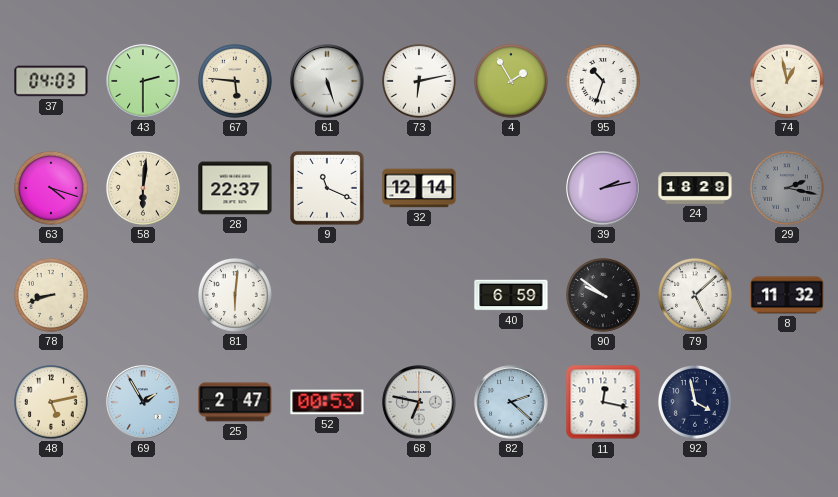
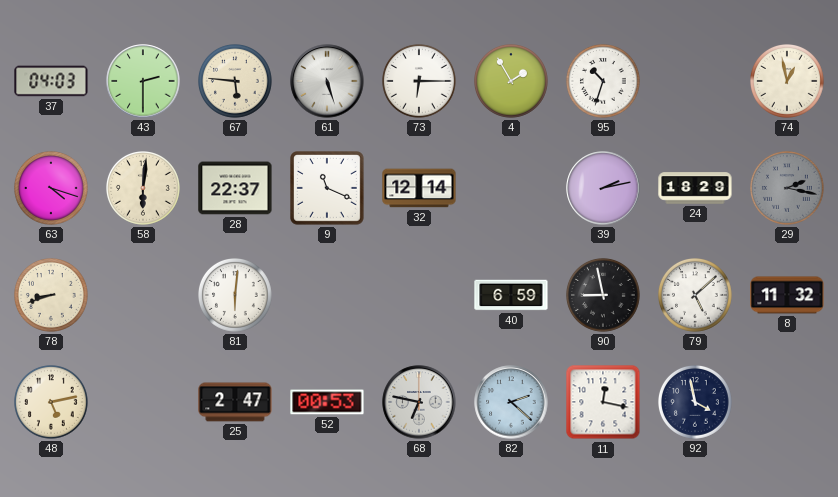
73: 6:13 -> 6:15 (420, 82)
90: 9:51 -> 8:58 (604, 296)
69: 1:55 -> none (143, 402)
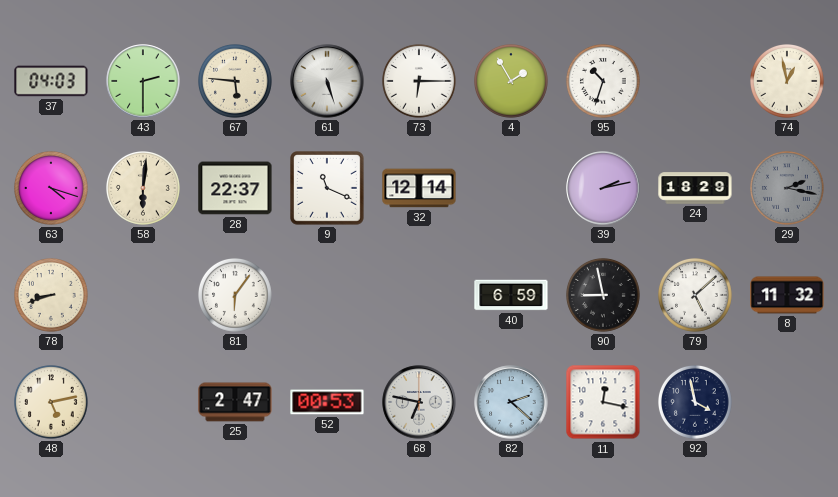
81: 6:01 -> 6:06 (236, 296)
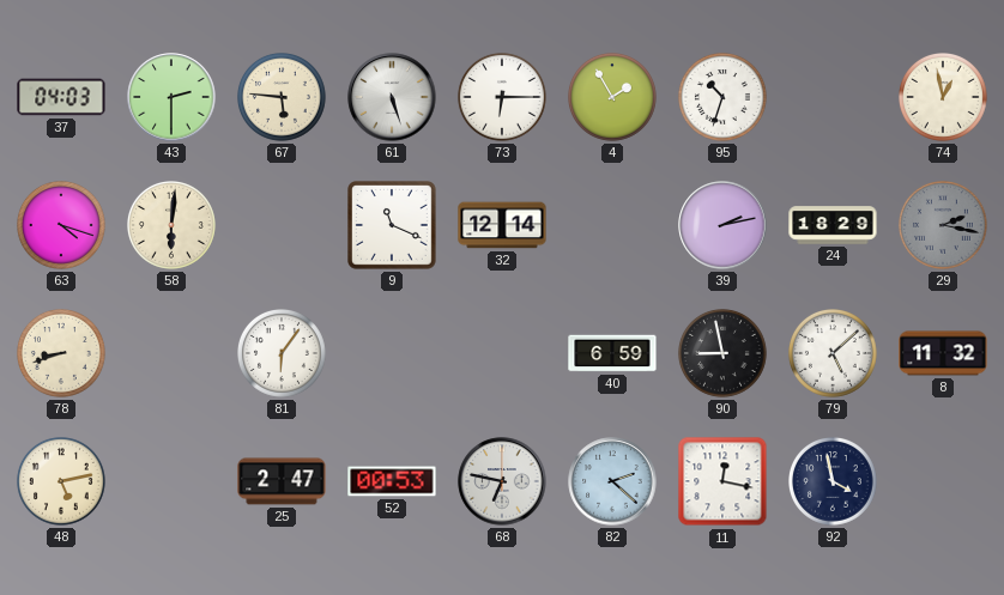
28: 22:37 -> none (235, 188)
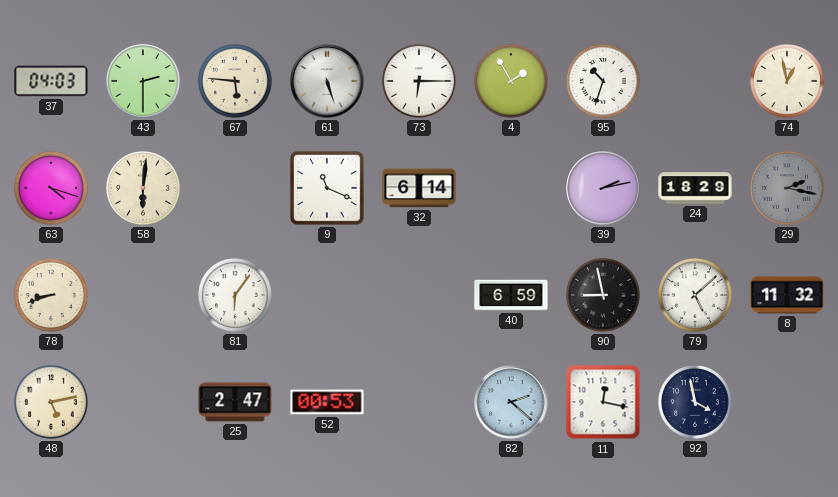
32: 12:14 -> 6:14 (419, 188)
68: 6:47 -> none (502, 481)
